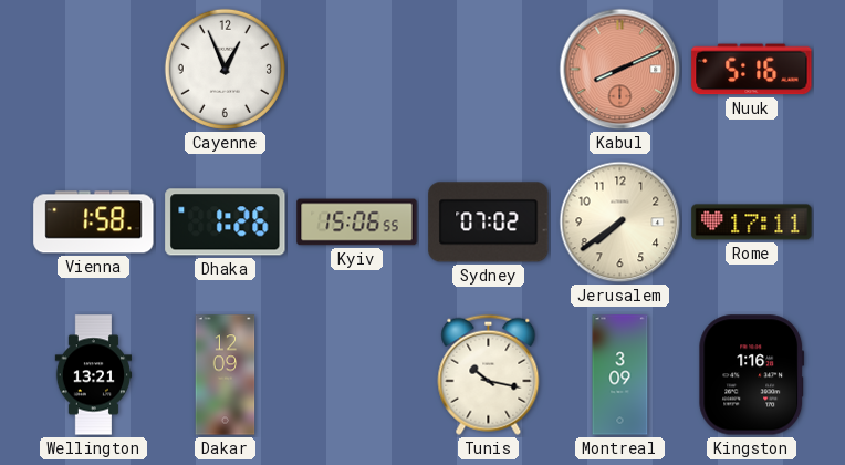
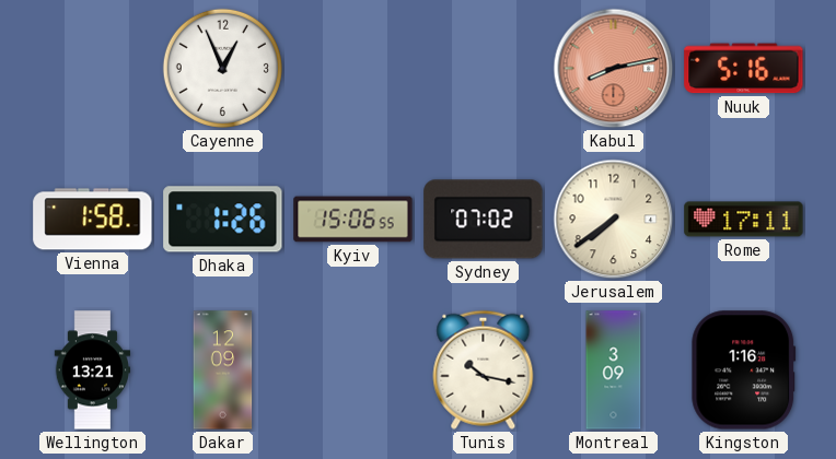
Kabul: 8:11 -> 8:13 (614, 69)
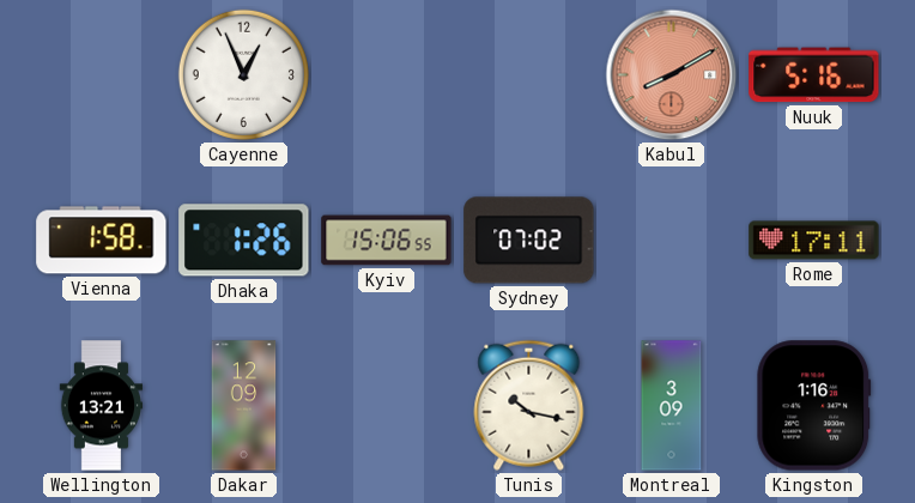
Kabul: 8:13 -> 8:10 (672, 75)
Jerusalem: 7:39 -> none (614, 220)
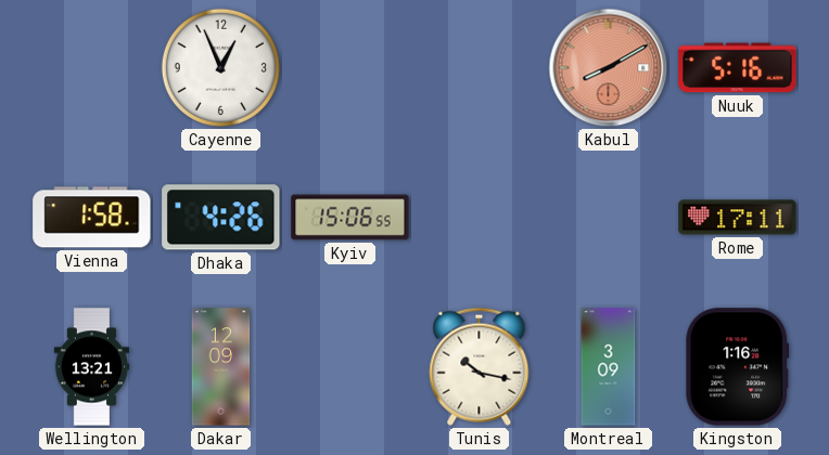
Dhaka: 1:26 -> 4:26 (221, 218)
Sydney: 07:02 -> none (529, 241)
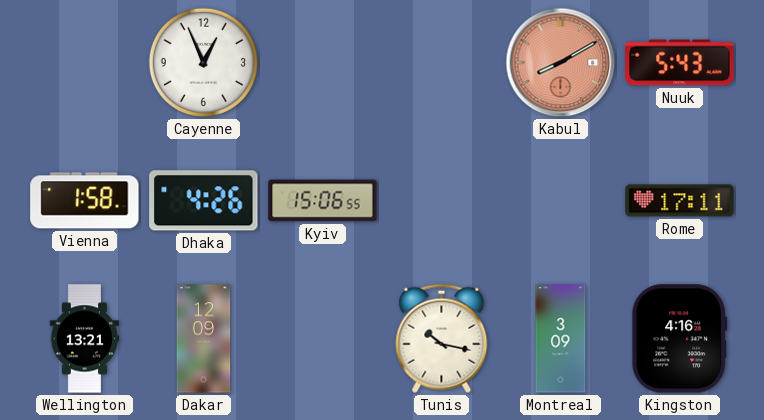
Nuuk: 5:16 -> 5:43 (680, 63)
Kingston: 1:16 -> 4:16 (680, 339)
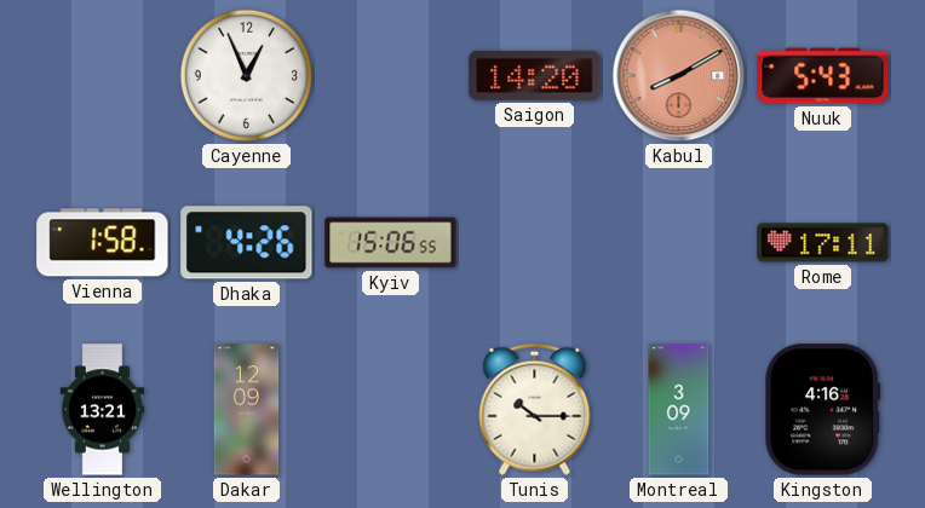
Saigon: none -> 14:20 (535, 75)
Tunis: 10:17 -> 10:15 (535, 409)
